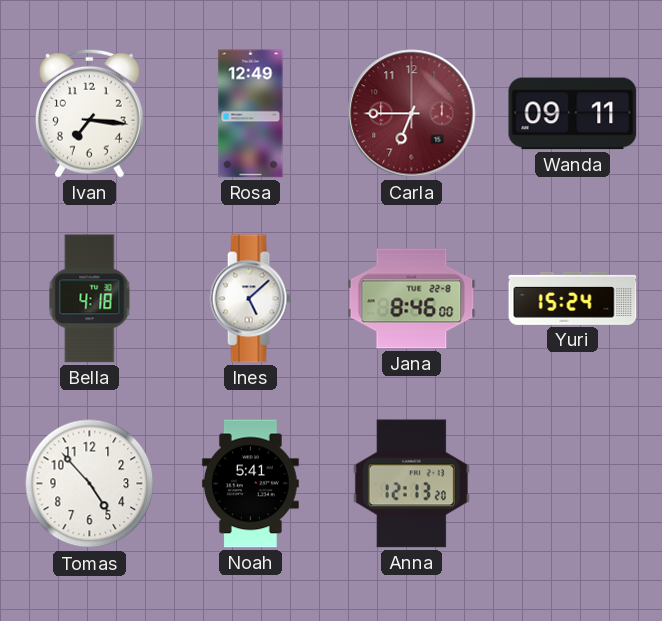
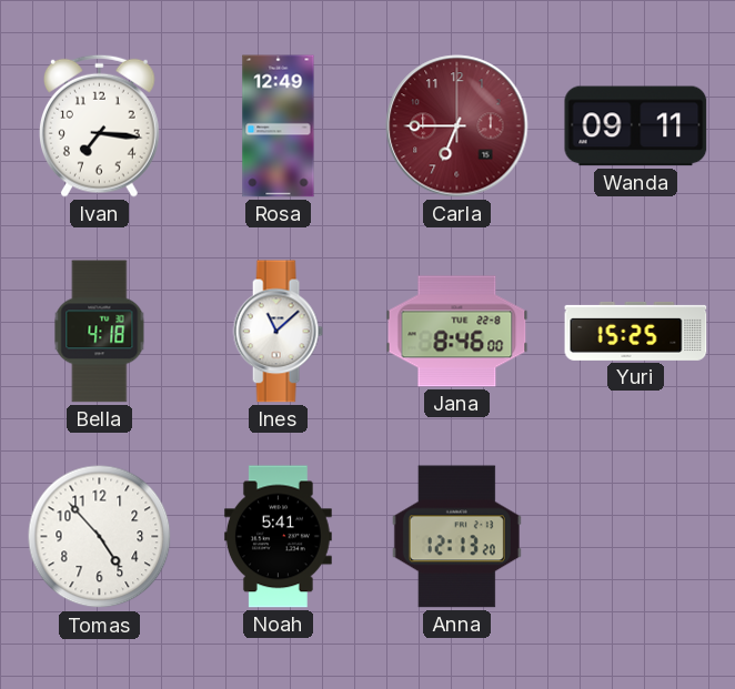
Ines: 5:08 -> 11:08 (278, 332)
Yuri: 15:24 -> 15:25 (636, 331)
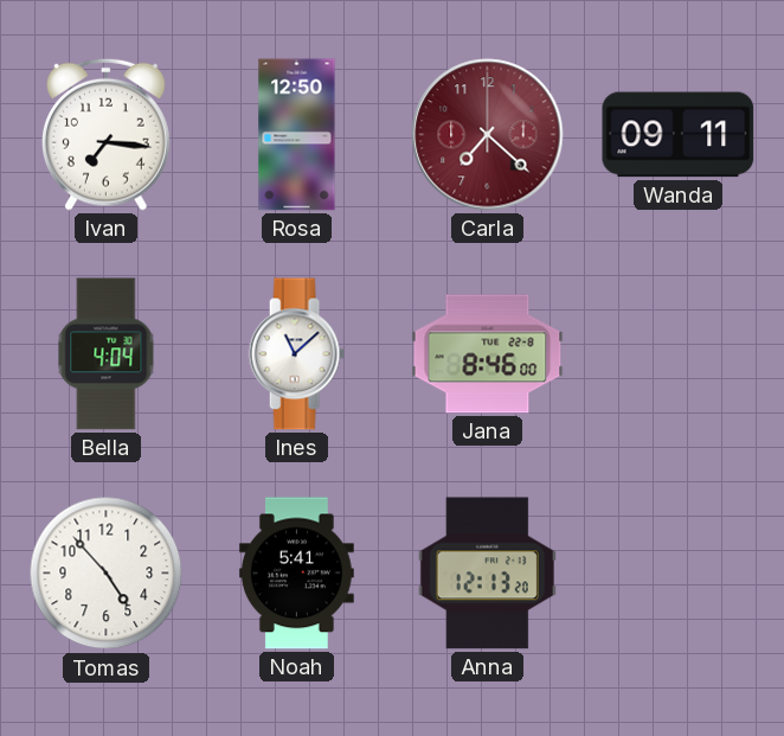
Rosa: 12:49 -> 12:50 (297, 135)
Carla: 6:45 -> 7:22 (488, 135)
Bella: 4:18 -> 4:04 (107, 354)
Yuri: 15:25 -> none (636, 331)
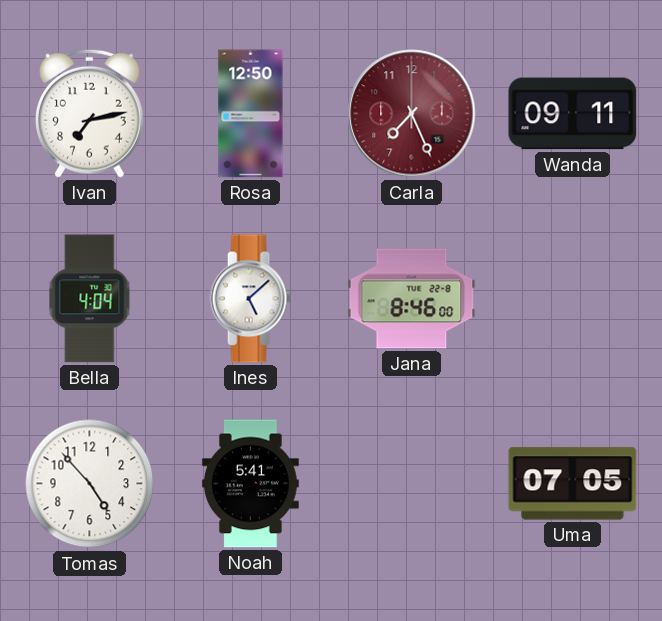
Ivan: 7:16 -> 7:13 (89, 113)
Carla: 7:22 -> 7:26 (412, 114)
Ines: 11:08 -> 5:08 (250, 299)
Anna: 12:13 -> none (487, 574)
Uma: none -> 07:05 (573, 484)
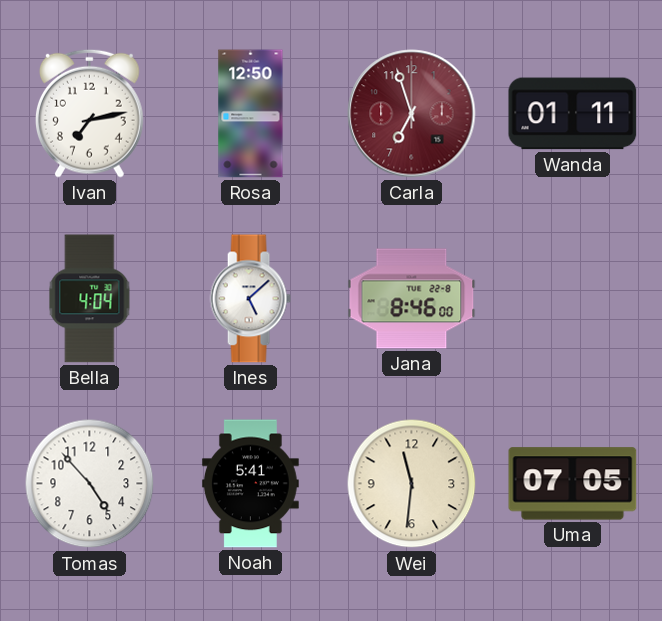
Carla: 7:26 -> 6:57 (412, 114)
Wanda: 09:11 -> 01:11 (573, 114)
Wei: none -> 11:31 (412, 484)
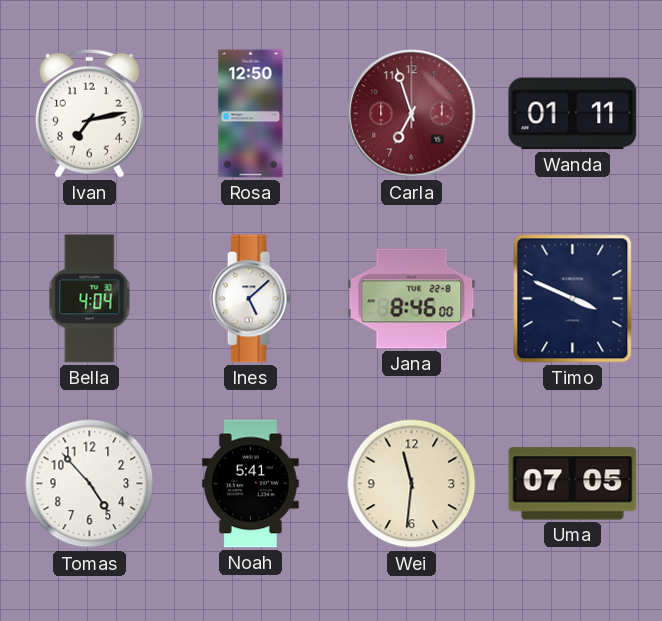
Timo: none -> 3:49 (573, 299)
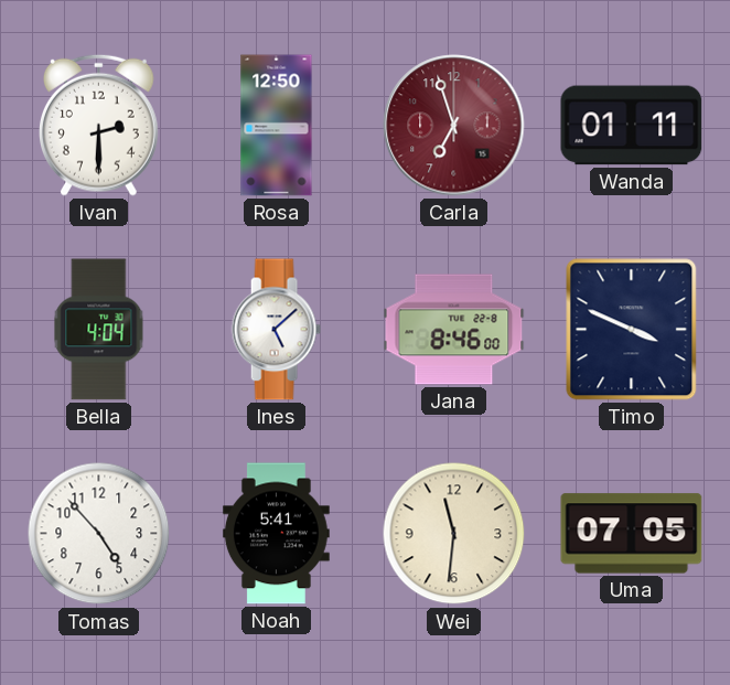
Ivan: 7:13 -> 2:30 (98, 125)
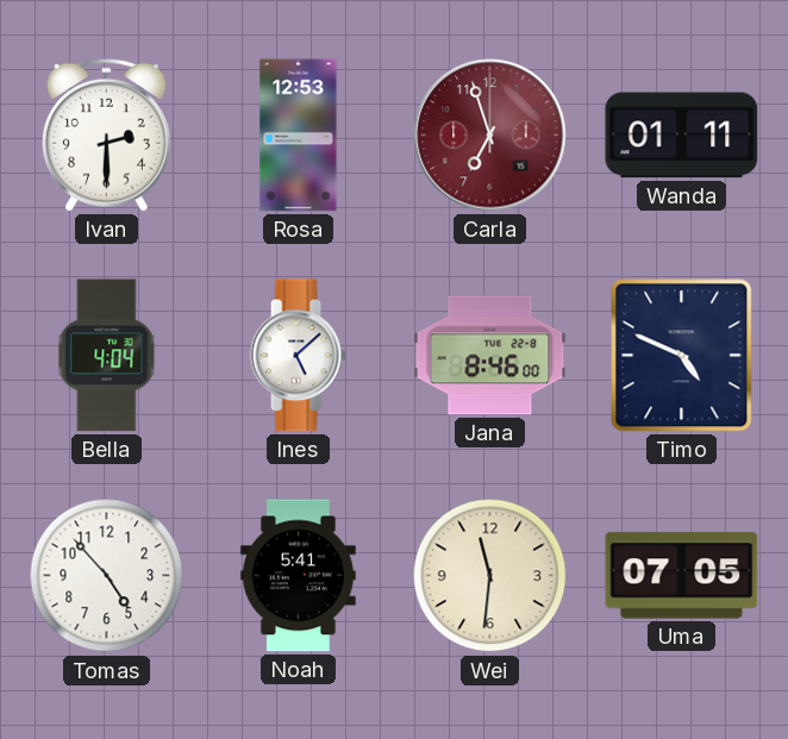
Rosa: 12:50 -> 12:53 (299, 136)
Timo: 3:49 -> 4:49 (682, 356)
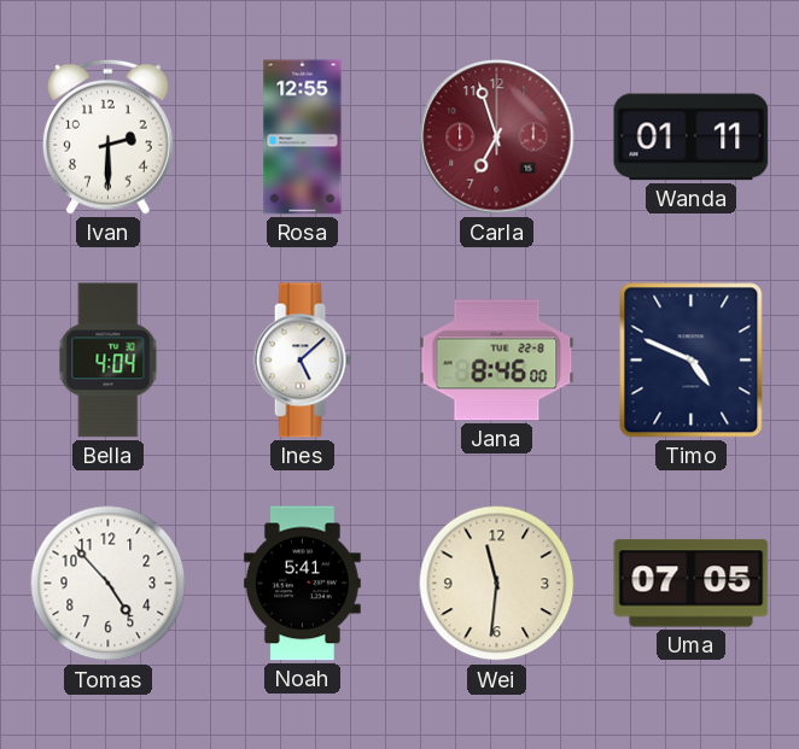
Rosa: 12:53 -> 12:55 (303, 137)
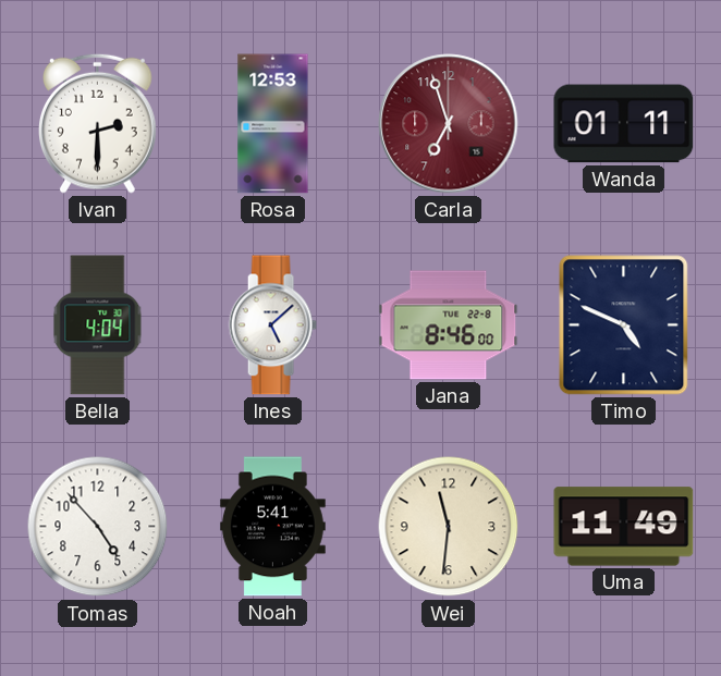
Rosa: 12:55 -> 12:53 (273, 124)
Uma: 07:05 -> 11:49 (624, 527)
